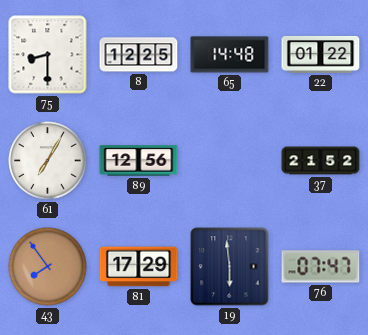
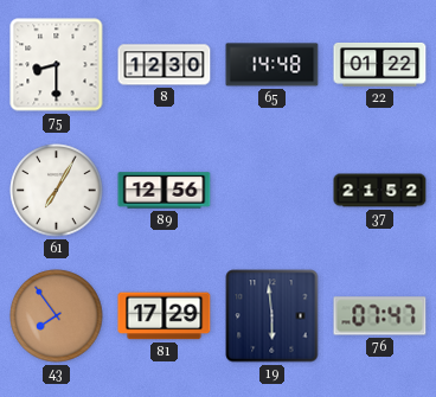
8: 12:25 -> 12:30 (165, 65)
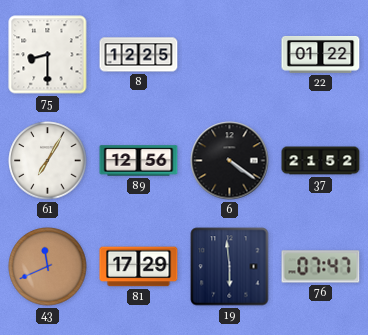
8: 12:30 -> 12:25 (139, 55)
65: 14:48 -> none (272, 65)
6: none -> 4:21 (230, 161)
43: 7:54 -> 11:41 (48, 267)
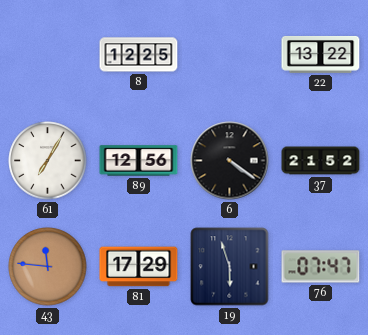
75: 8:30 -> none (48, 55)
22: 01:22 -> 13:22 (321, 55)
43: 11:41 -> 11:46 (48, 267)
19: 5:59 -> 5:57 (230, 267)
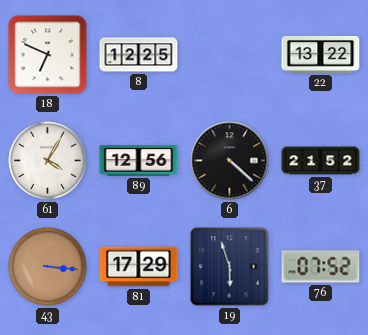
18: none -> 6:49 (48, 55)
61: 7:05 -> 4:05 (48, 161)
6: 4:21 -> 4:22 (230, 161)
43: 11:46 -> 3:16 (48, 267)
76: 07:47 -> 07:52 (321, 267)
